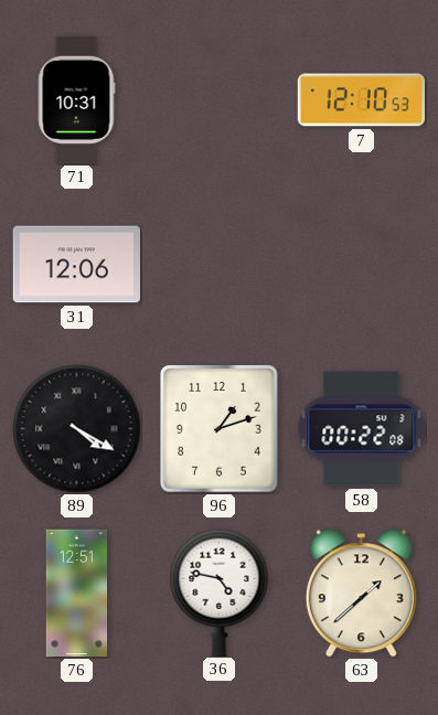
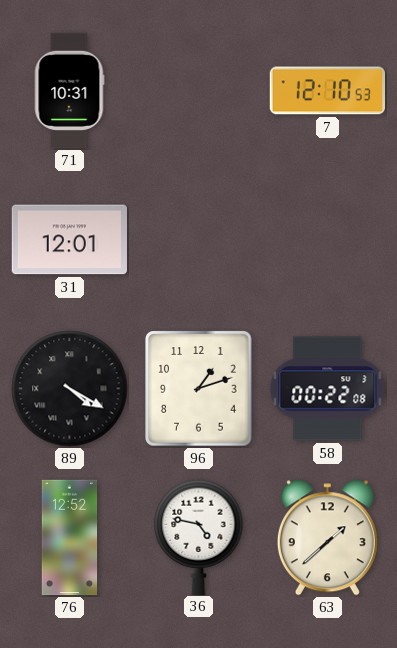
31: 12:06 -> 12:01 (69, 240)
76: 12:51 -> 12:52 (70, 538)
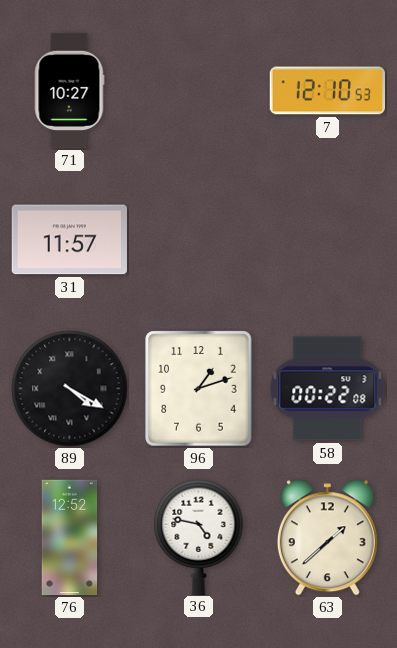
71: 10:31 -> 10:27 (69, 91)
31: 12:01 -> 11:57 (69, 240)
